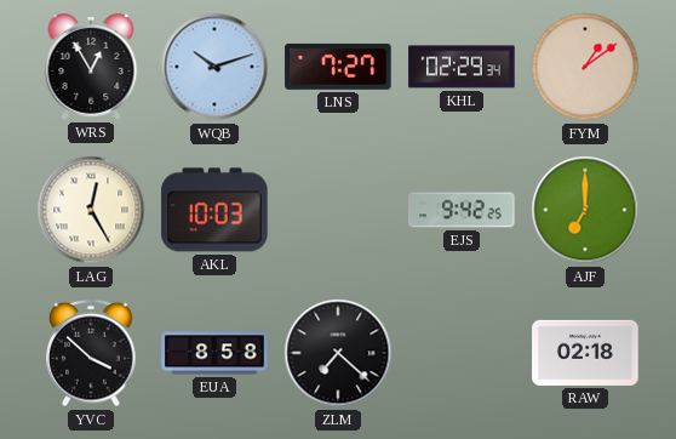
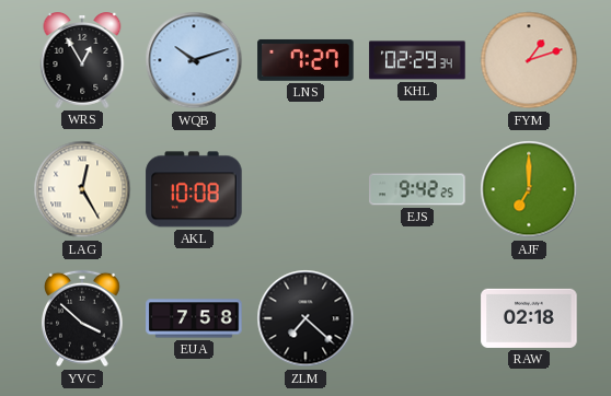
FYM: 1:09 -> 1:12 (529, 60)
AKL: 10:03 -> 10:08 (194, 189)
EUA: 8:58 -> 7:58 (194, 318)
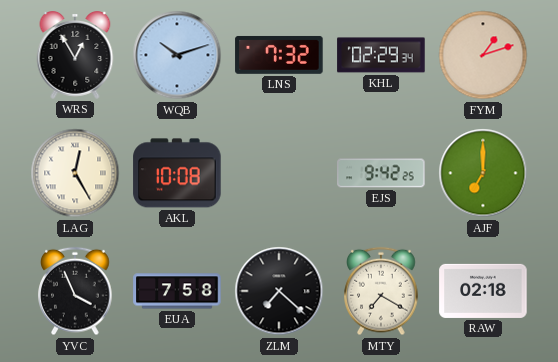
LNS: 7:27 -> 7:32 (279, 55)
YVC: 3:52 -> 3:56 (75, 291)
MTY: none -> 7:20 (381, 291)
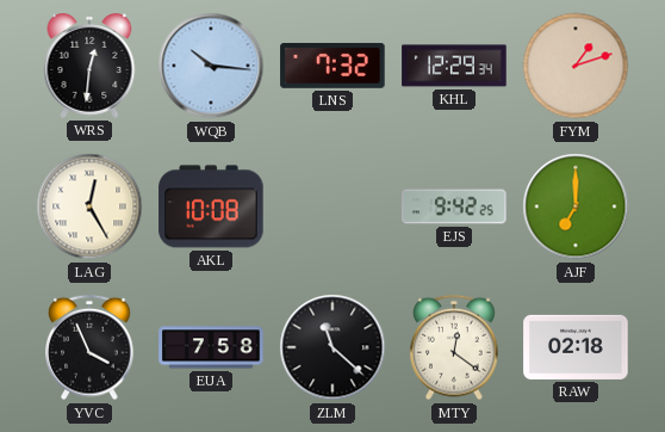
WRS: 12:55 -> 12:31 (89, 67)
WQB: 10:12 -> 10:16 (211, 66)
KHL: 02:29 -> 12:29 (454, 66)
ZLM: 7:22 -> 11:22 (332, 347)
MTY: 7:20 -> 12:21 (454, 347)
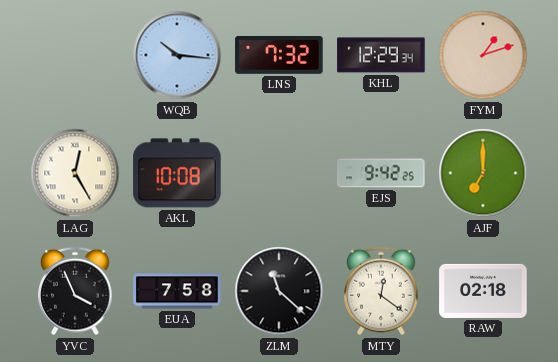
WRS: 12:31 -> none (89, 67)
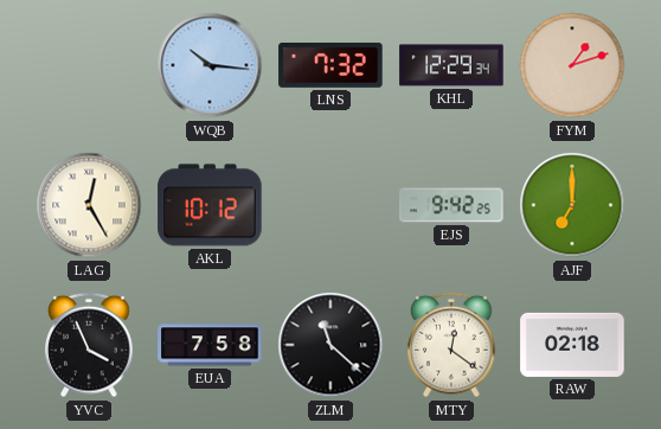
AKL: 10:08 -> 10:12 (210, 205)
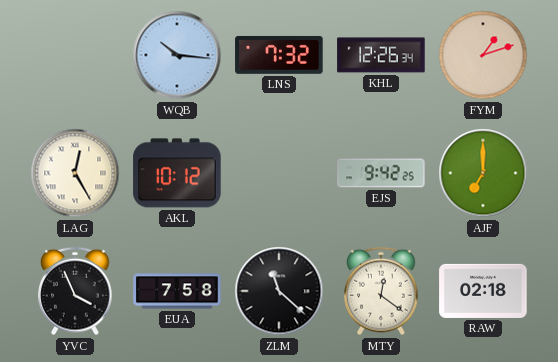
KHL: 12:29 -> 12:26 (381, 55)
